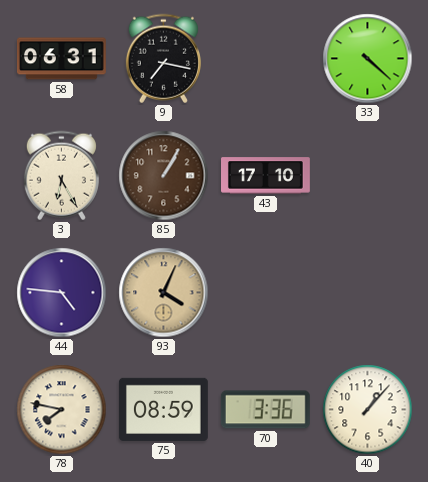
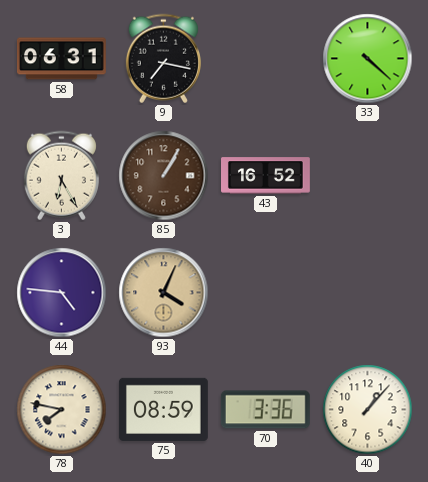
43: 17:10 -> 16:52 (266, 176)
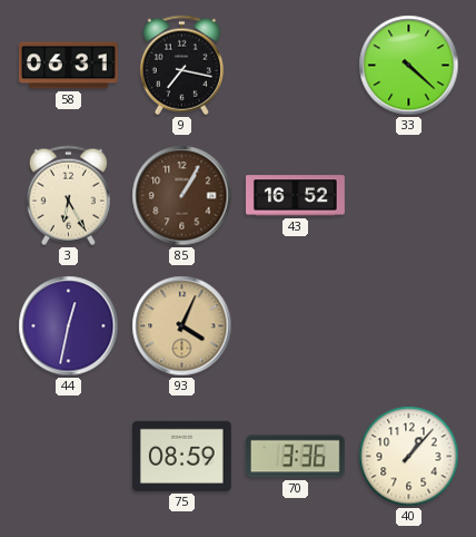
44: 4:46 -> 12:32 (69, 326)
78: 7:47 -> none (62, 410)
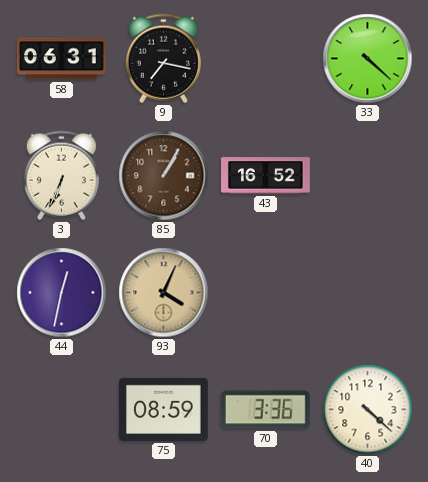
3: 6:25 -> 6:34 (61, 176)
40: 1:07 -> 4:22 (368, 410)
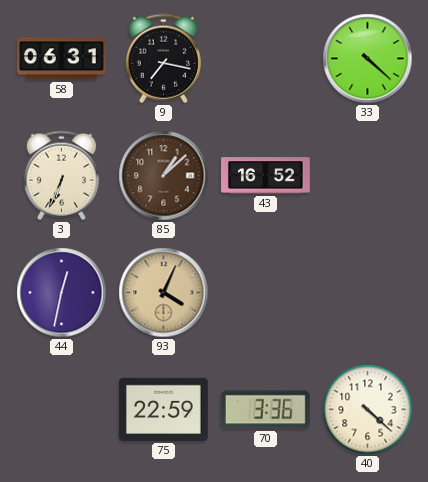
85: 1:05 -> 1:08 (164, 176)
75: 08:59 -> 22:59 (163, 409)
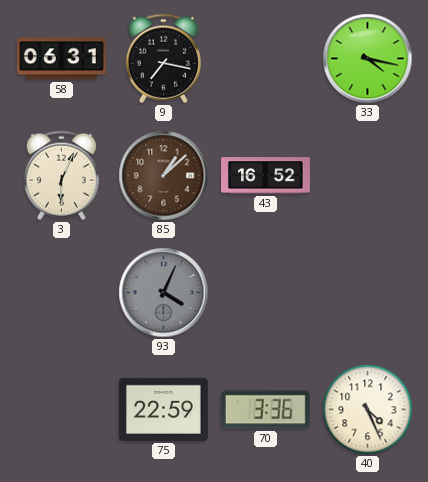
33: 4:22 -> 4:17 (368, 59)
3: 6:34 -> 6:04 (61, 176)
44: 12:32 -> none (62, 293)
93 dial: champagne -> grey (164, 293)
40: 4:22 -> 4:26 (368, 410)
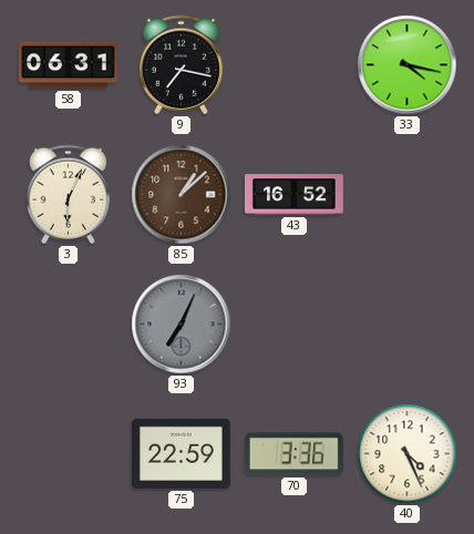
93: 4:04 -> 7:04 (182, 325)
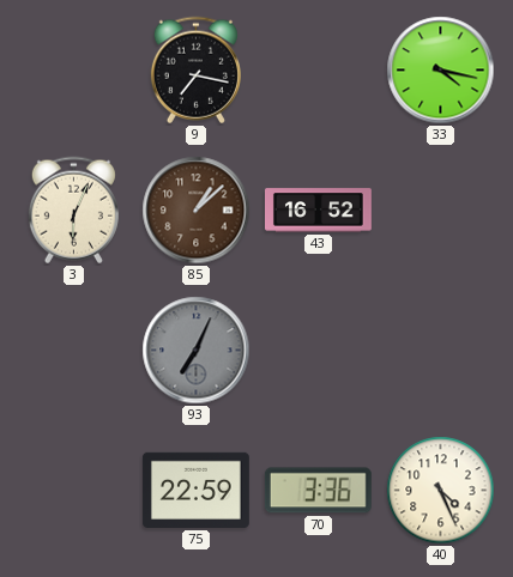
58: 06:31 -> none (68, 65)
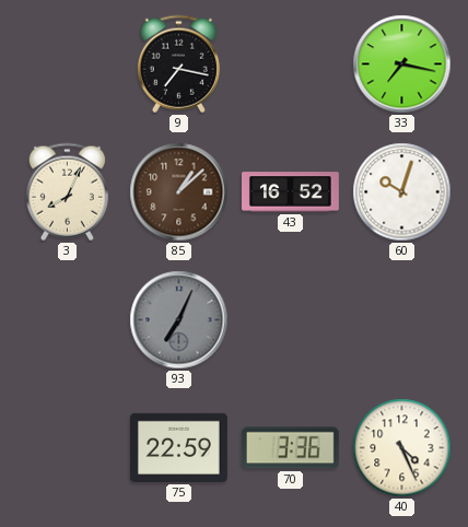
33: 4:17 -> 7:17 (402, 65)
3: 6:04 -> 8:04 (67, 192)
60: none -> 10:03 (402, 192)
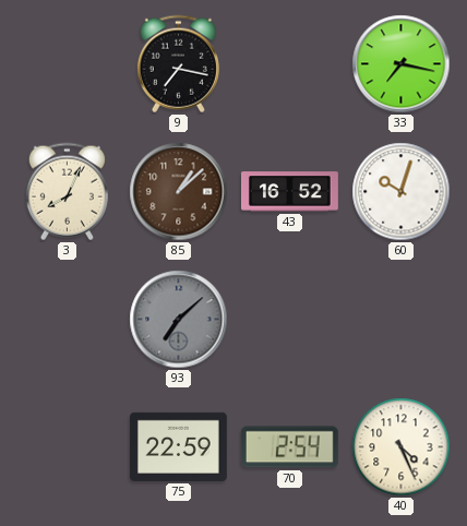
93: 7:04 -> 7:08 (179, 320)
70: 3:36 -> 2:54 (289, 447)
